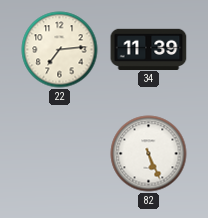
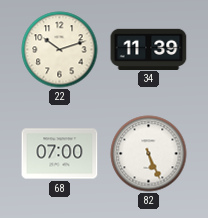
22: 7:14 -> 10:12 (60, 50)
68: none -> 07:00 (60, 154)
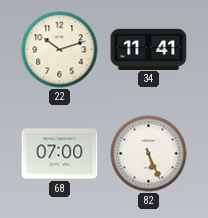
34: 11:39 -> 11:41 (149, 49)
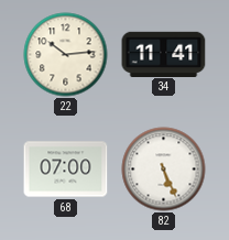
22: 10:12 -> 10:14 (66, 55)
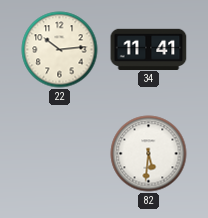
68: 07:00 -> none (66, 170)
82: 5:26 -> 5:31 (149, 154)
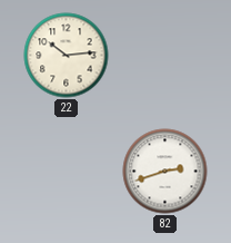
34: 11:41 -> none (149, 49)
82: 5:31 -> 2:42 (165, 172)
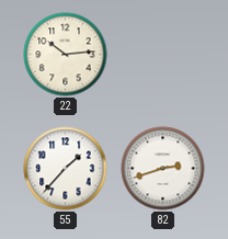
55: none -> 1:37 (66, 169)
